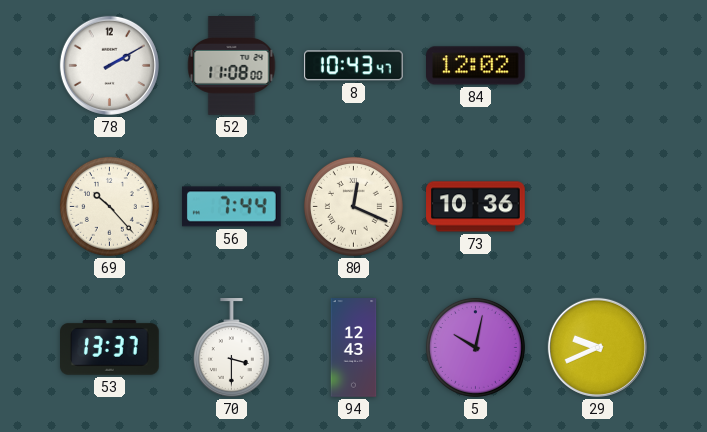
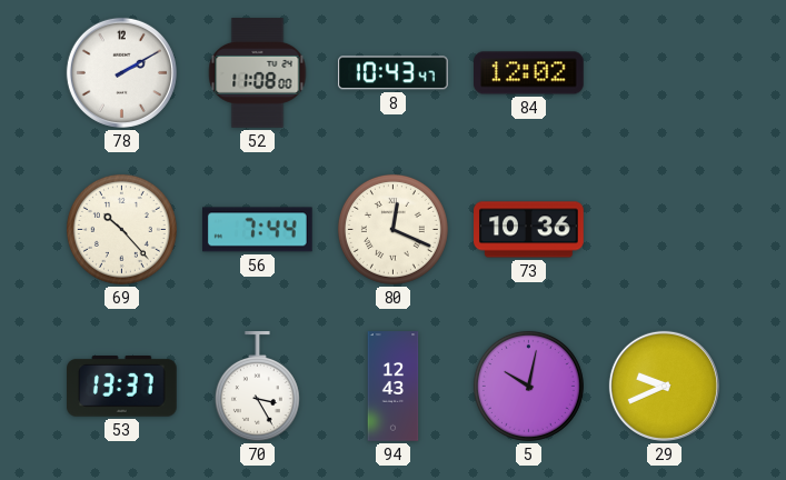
70: 3:30 -> 3:25 (257, 387)
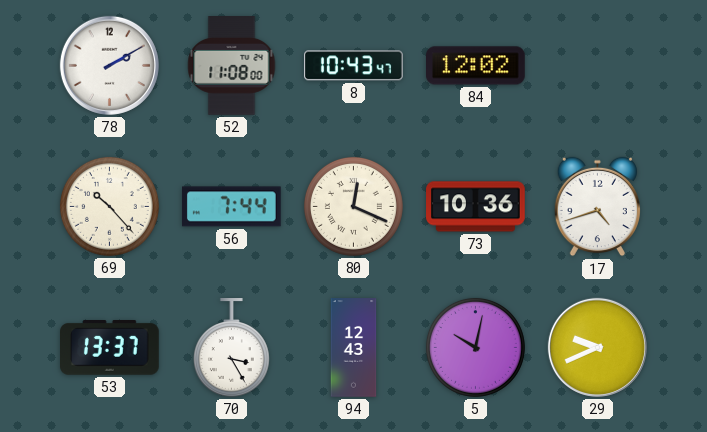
17: none -> 4:42 (597, 207)
